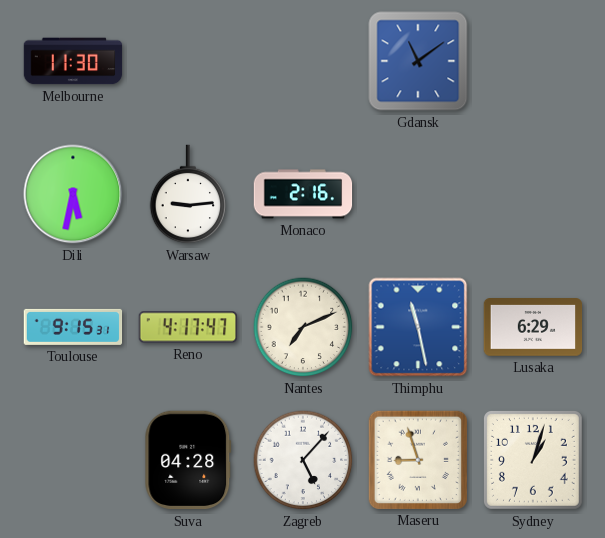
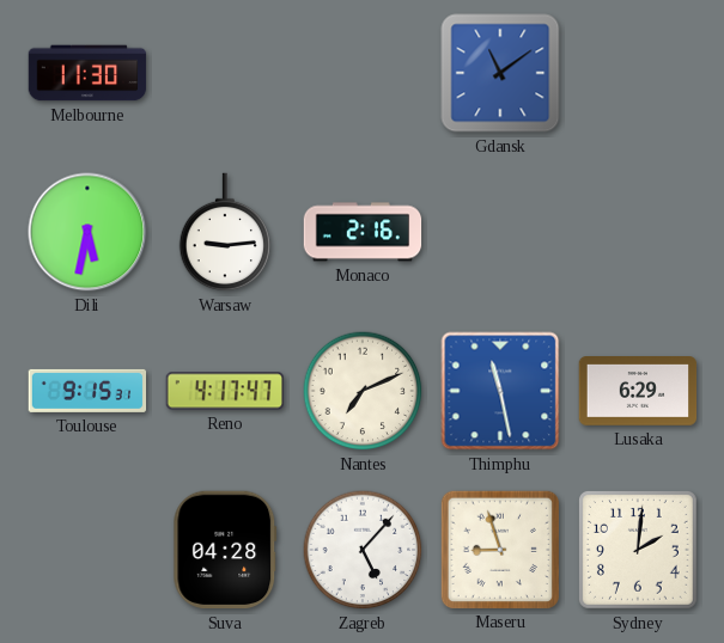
Sydney: 1:03 -> 2:01 (638, 550)
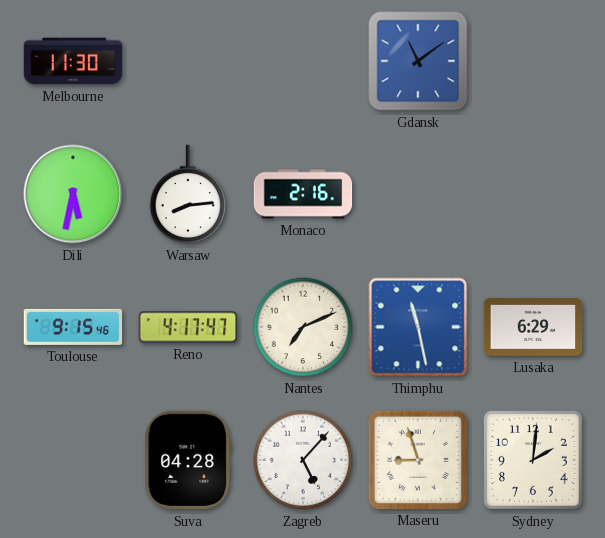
Warsaw: 9:14 -> 8:14 (188, 194)
Toulouse: 9:15:31 -> 9:15:46 (73, 327)
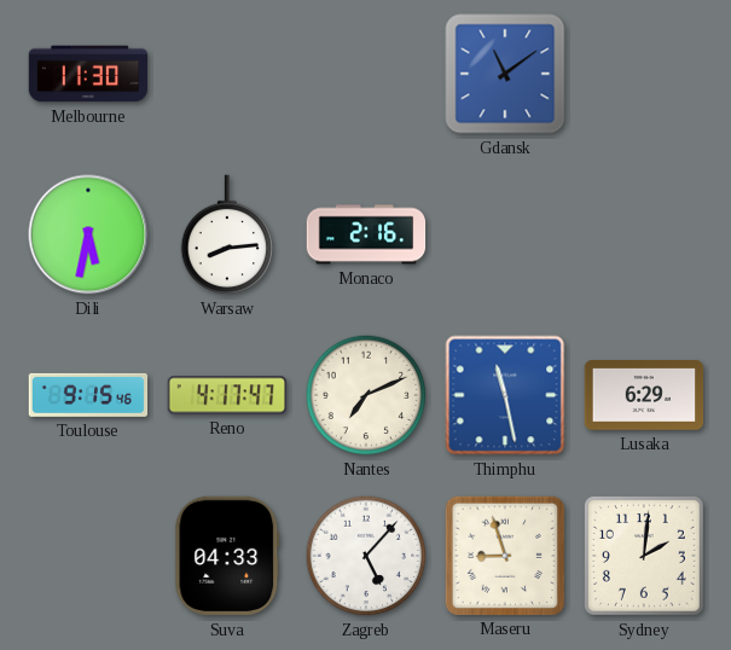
Suva: 04:28 -> 04:33 (227, 556)
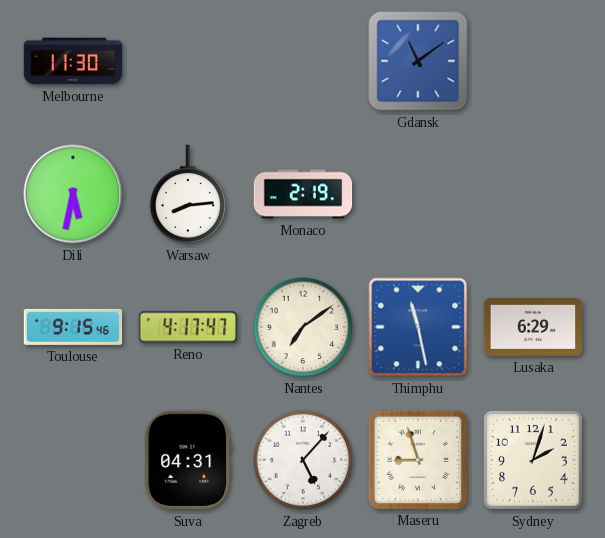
Monaco: 2:16 -> 2:19 (303, 194)
Nantes: 7:11 -> 7:09 (303, 327)
Suva: 04:33 -> 04:31 (188, 460)
Sydney: 2:01 -> 2:03 (533, 460)
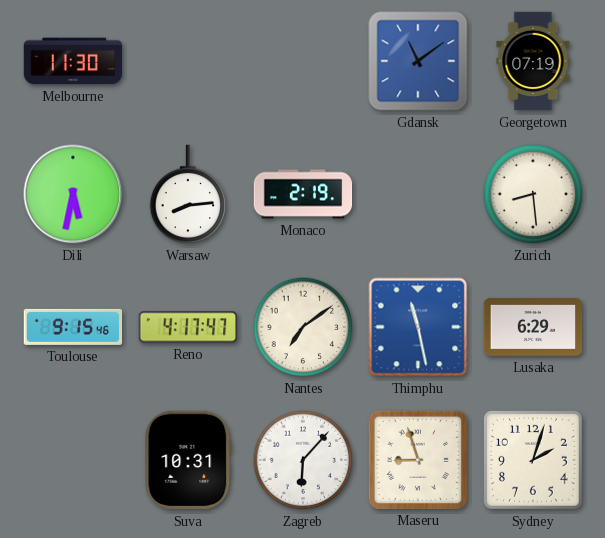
Georgetown: none -> 07:19 (533, 61)
Zurich: none -> 8:29 (533, 194)
Suva: 04:31 -> 10:31 (188, 460)
Zagreb: 5:07 -> 6:07 (303, 460)
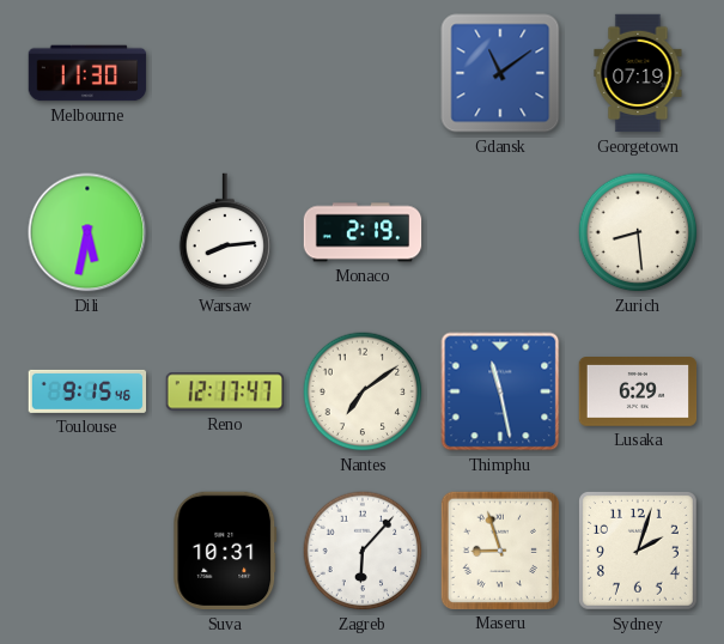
Reno: 4:17 -> 12:17 (225, 391)
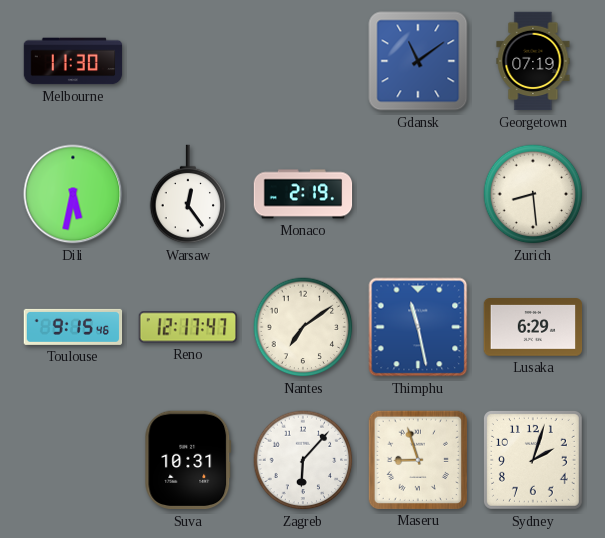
Warsaw: 8:14 -> 12:24 (188, 194)
